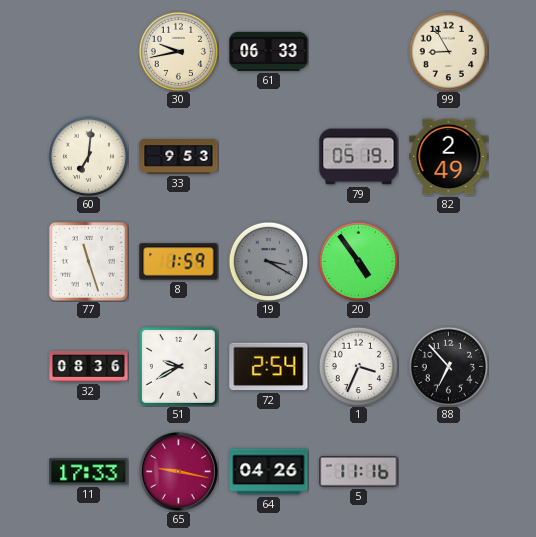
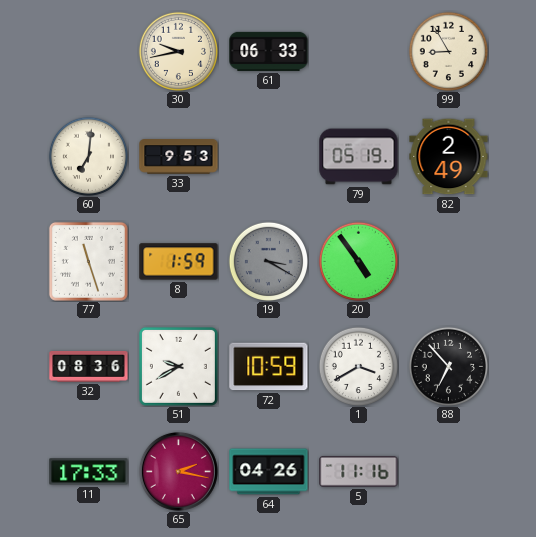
72: 2:54 -> 10:59 (269, 367)
1: 3:34 -> 3:40 (358, 366)
65: 9:17 -> 2:17 (178, 471)
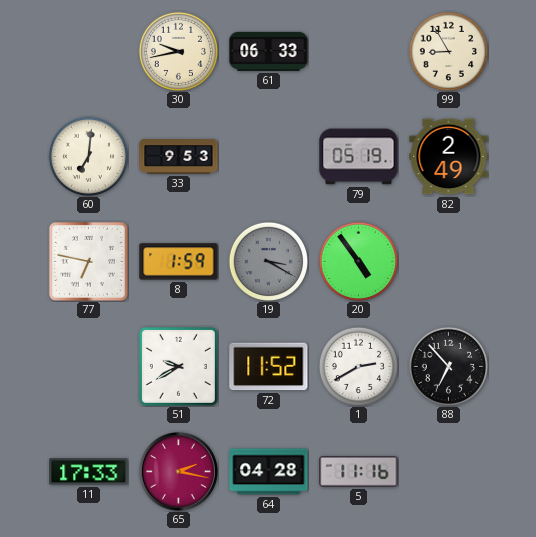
77: 11:27 -> 6:47 (88, 261)
32: 08:36 -> none (89, 366)
72: 10:59 -> 11:52 (269, 367)
1: 3:40 -> 2:40 (358, 366)
64: 04:26 -> 04:28 (269, 472)
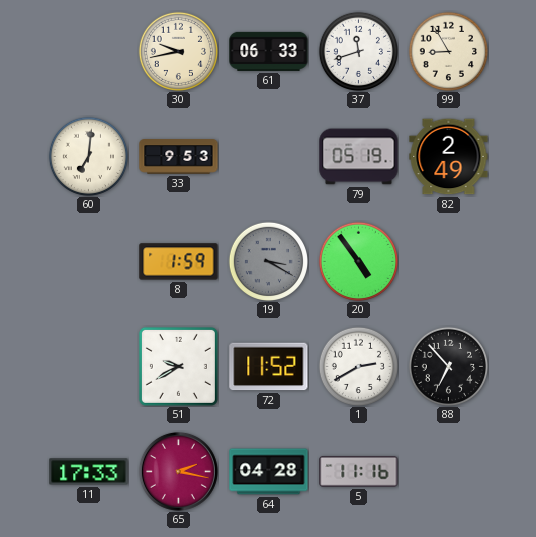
37: none -> 11:42 (358, 51)
77: 6:47 -> none (88, 261)
